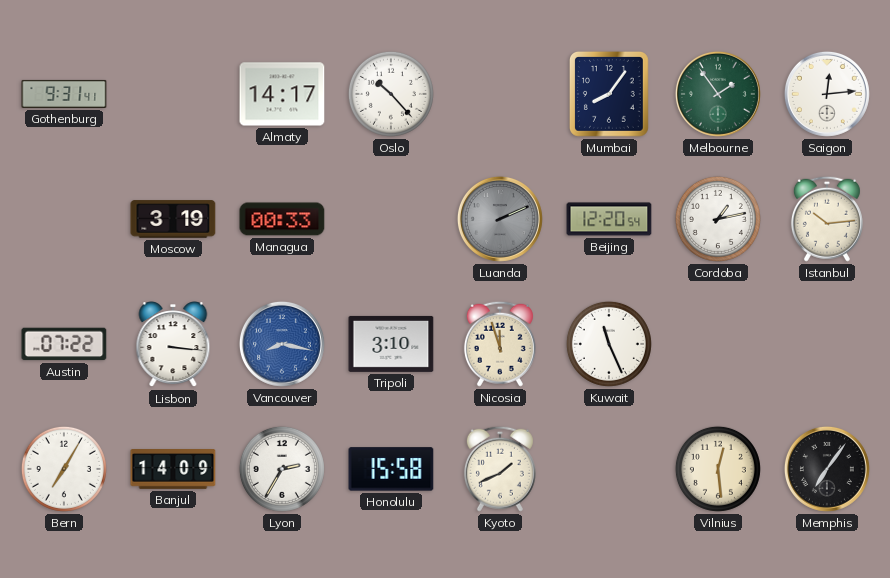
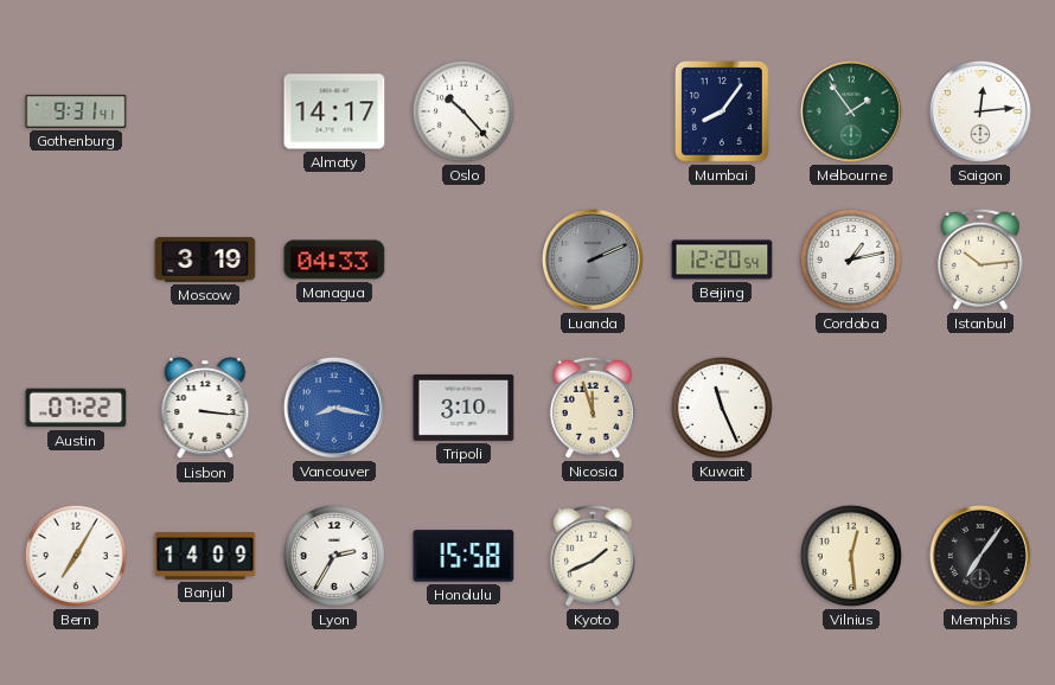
Managua: 00:33 -> 04:33 (334, 260)
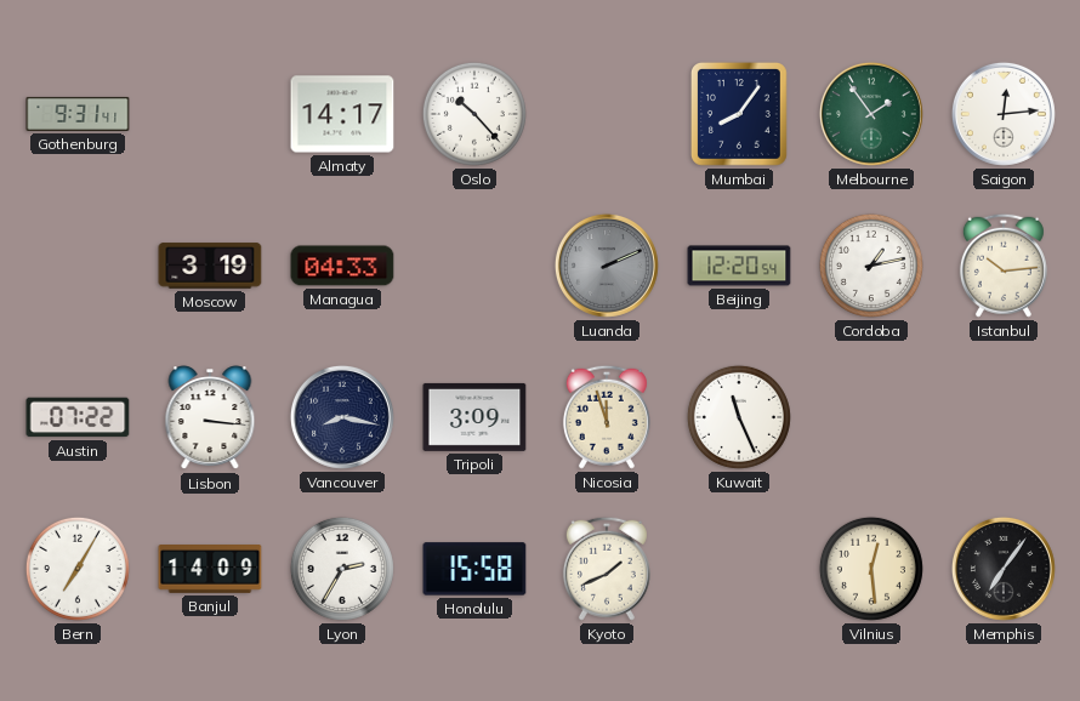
Vancouver dial: blue -> navy (342, 417)
Tripoli: 3:10 -> 3:09 (474, 417)
